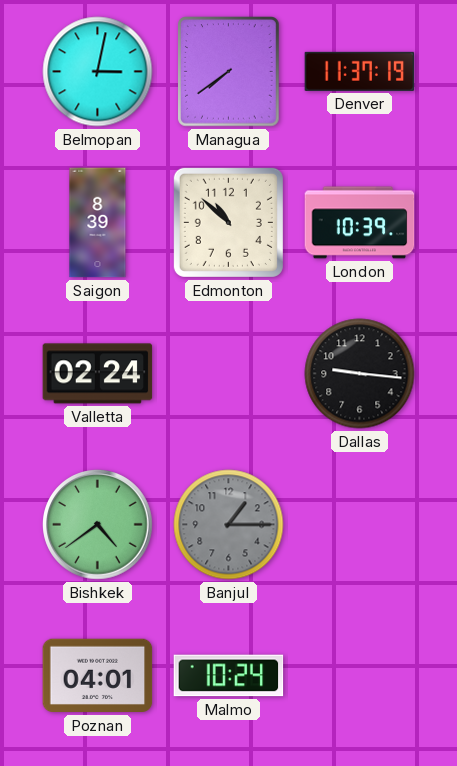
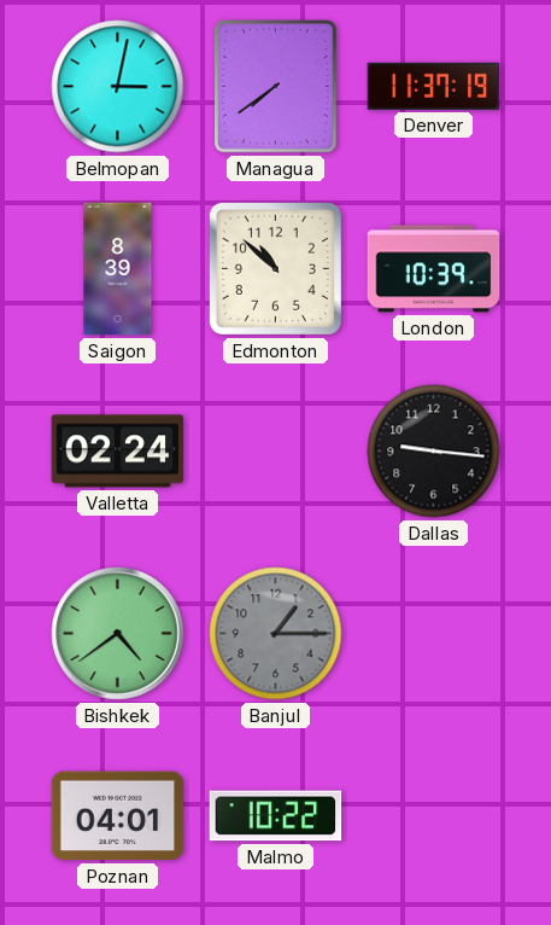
Malmo: 10:24 -> 10:22 (276, 816)
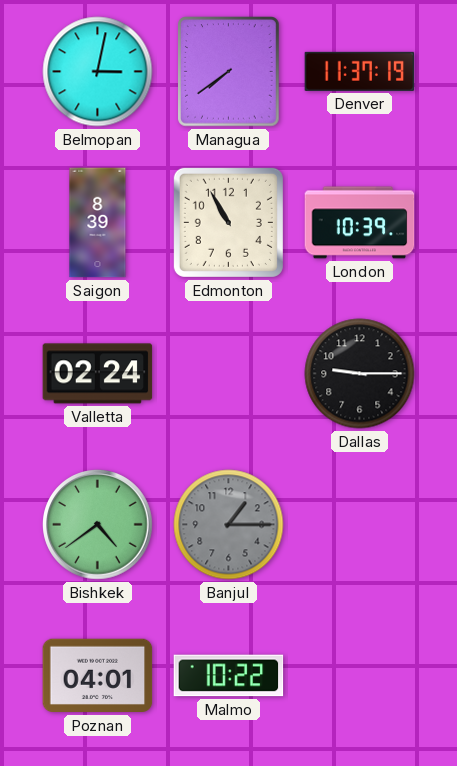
Edmonton: 10:52 -> 10:55 (228, 222)
Dallas: 9:16 -> 9:15 (360, 374)
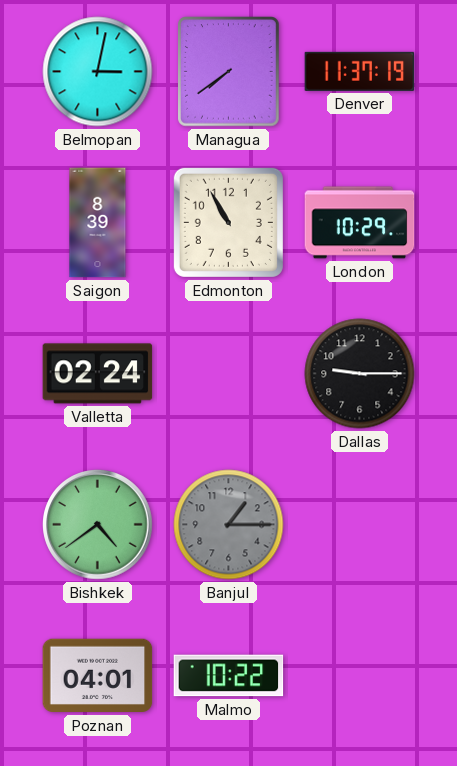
London: 10:39 -> 10:29 (360, 223)
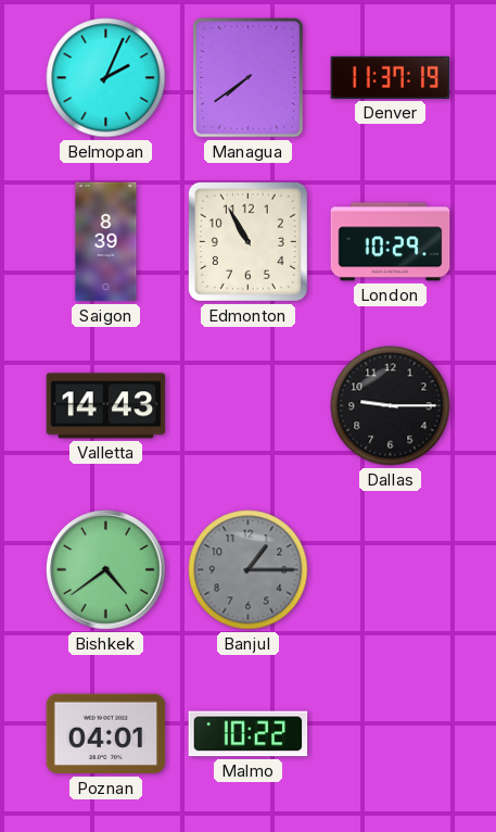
Belmopan: 3:02 -> 2:04 (106, 78)
Valletta: 02:24 -> 14:43 (106, 406)
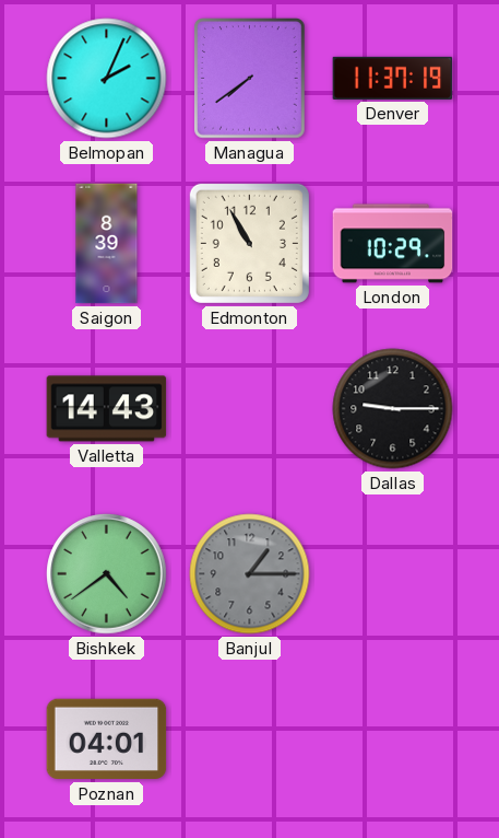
Malmo: 10:22 -> none (249, 734)
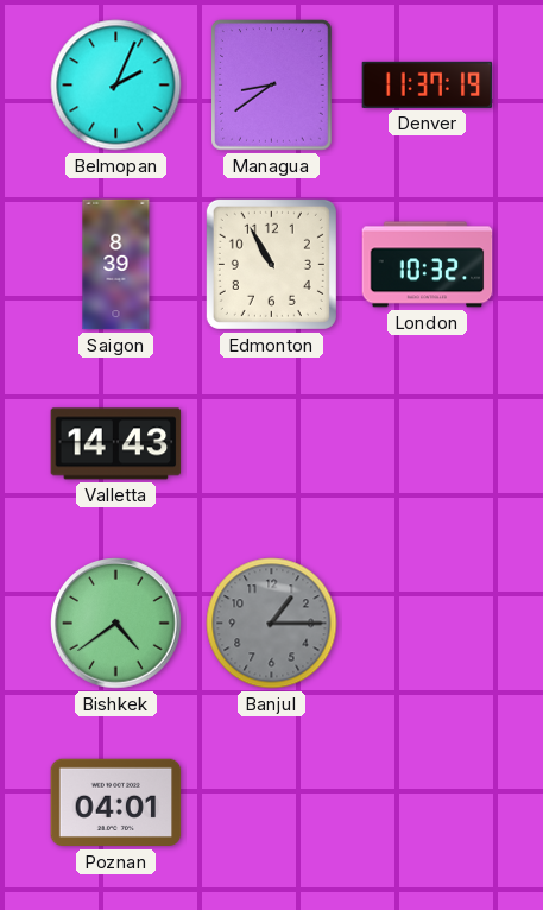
Managua: 7:39 -> 8:39 (272, 86)
London: 10:29 -> 10:32 (428, 265)
Dallas: 9:15 -> none (393, 409)
